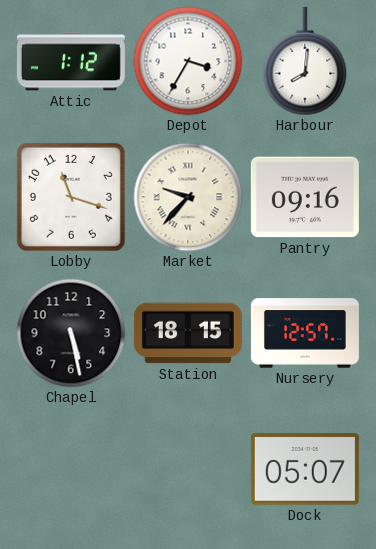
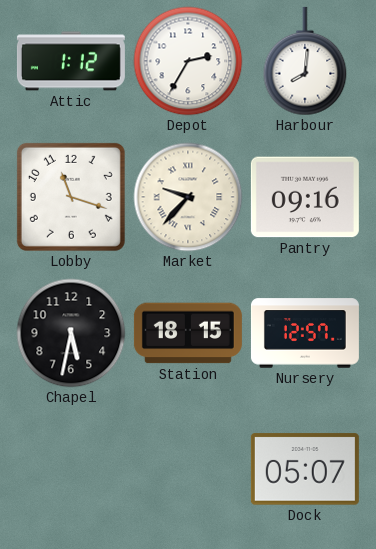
Depot: 3:35 -> 2:35 (188, 61)
Chapel: 5:28 -> 5:32 (71, 333)
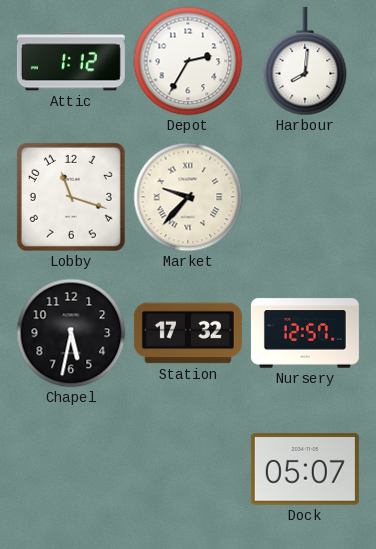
Pantry: 09:16 -> none (305, 197)
Station: 18:15 -> 17:32 (188, 333)
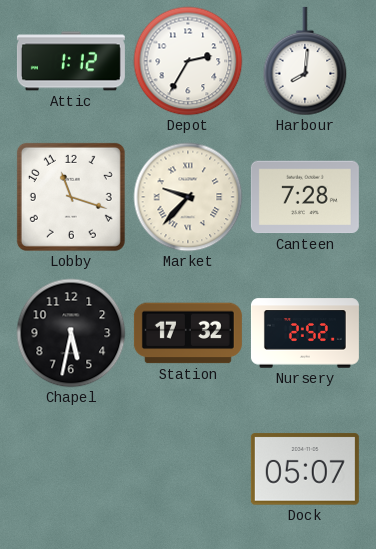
Canteen: none -> 7:28 (305, 197)
Nursery: 12:57 -> 2:52 (305, 333)
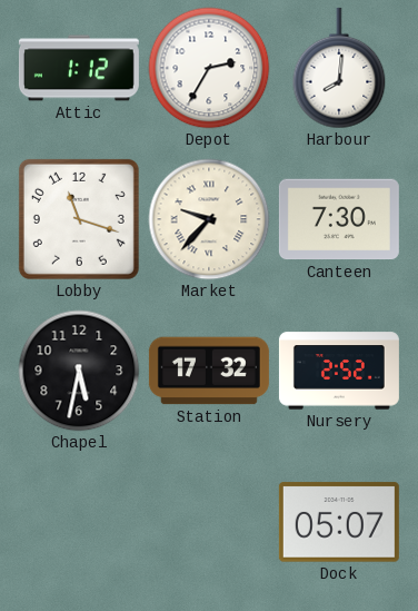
Canteen: 7:28 -> 7:30 (339, 219)
